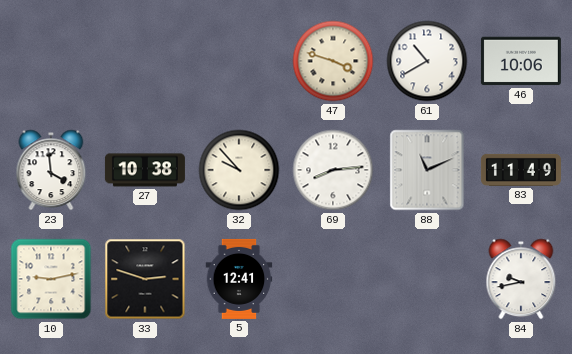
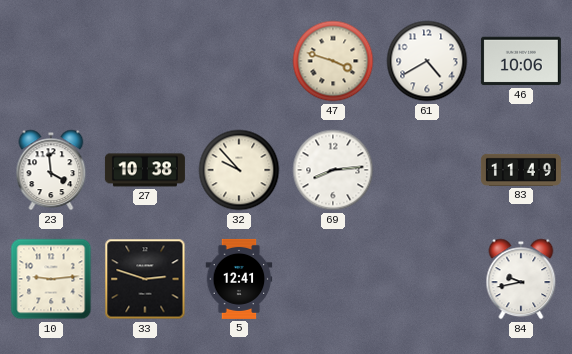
61: 10:40 -> 4:40 (427, 61)
88: 11:11 -> none (427, 170)
10: 9:13 -> 9:14 (51, 279)
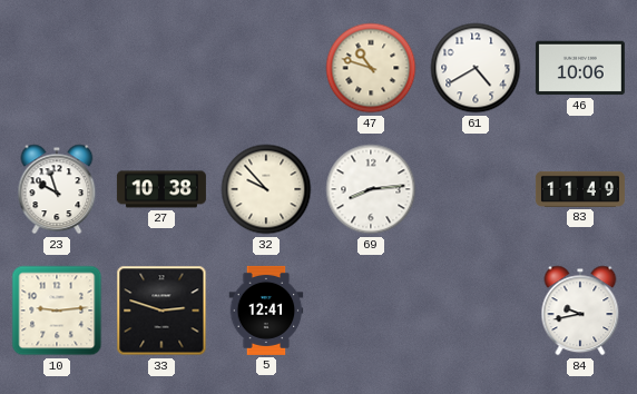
47: 3:48 -> 10:48 (371, 68)
23: 3:59 -> 9:57 (57, 189)
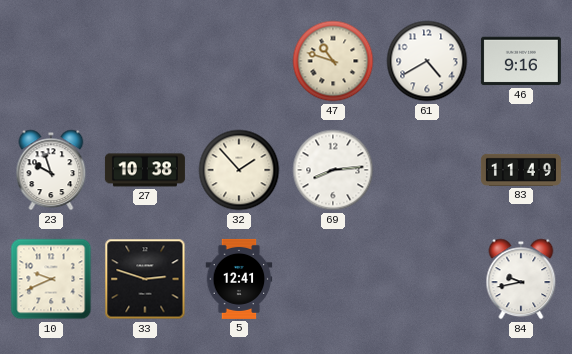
46: 10:06 -> 9:16 (521, 61)
32: 9:53 -> 1:53 (239, 170)
10: 9:14 -> 9:41 (51, 279)
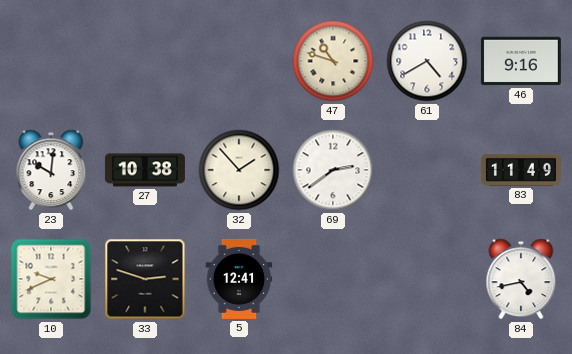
23: 9:57 -> 10:01 (51, 170)
69: 8:14 -> 2:39 (333, 170)
84: 9:43 -> 4:43 (521, 279)
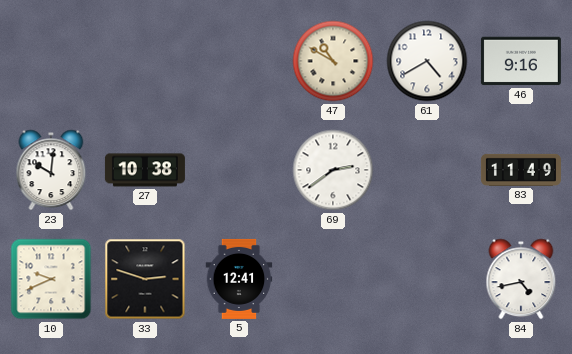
47: 10:48 -> 10:50 (333, 61)
32: 1:53 -> none (239, 170)
